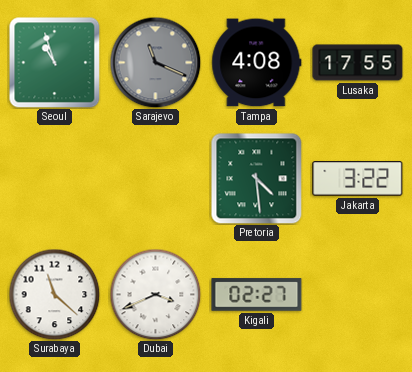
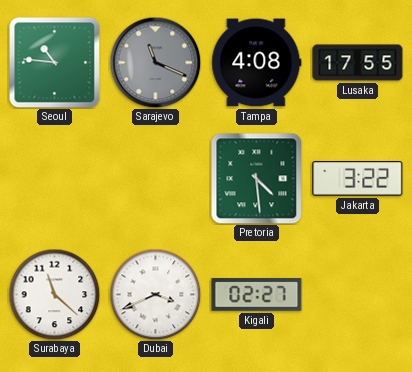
Seoul: 10:57 -> 10:46 (54, 62)
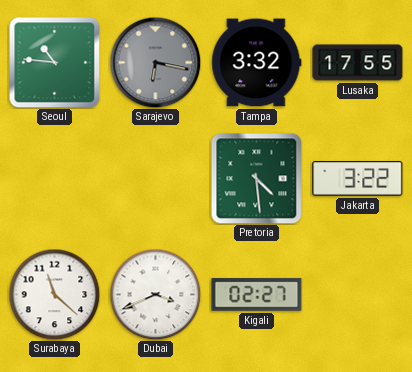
Sarajevo: 11:19 -> 6:17 (155, 62)
Tampa: 4:08 -> 3:32 (257, 63)
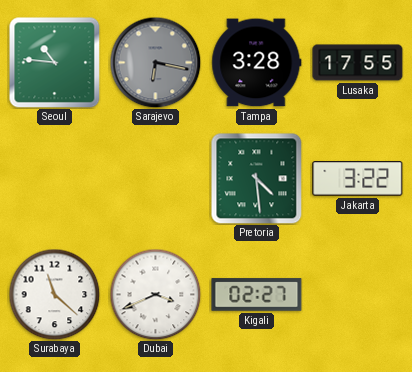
Tampa: 3:32 -> 3:28 (257, 63)
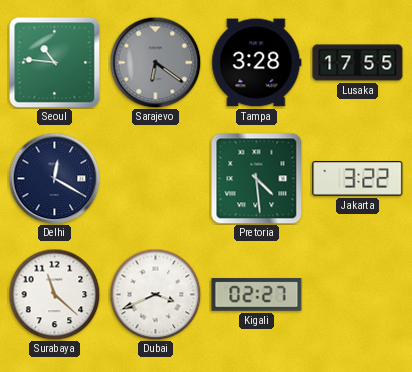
Sarajevo: 6:17 -> 6:21 (155, 62)
Delhi: none -> 12:20 (54, 178)
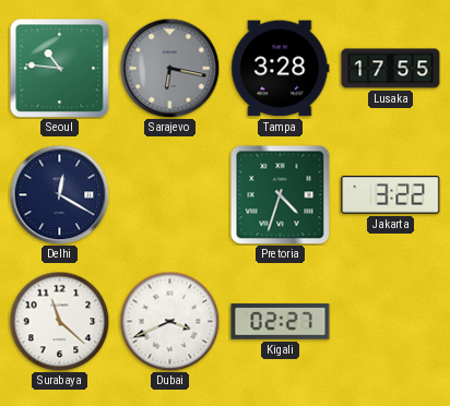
Sarajevo: 6:21 -> 6:17 (169, 68)
Pretoria: 4:29 -> 4:33 (280, 194)
